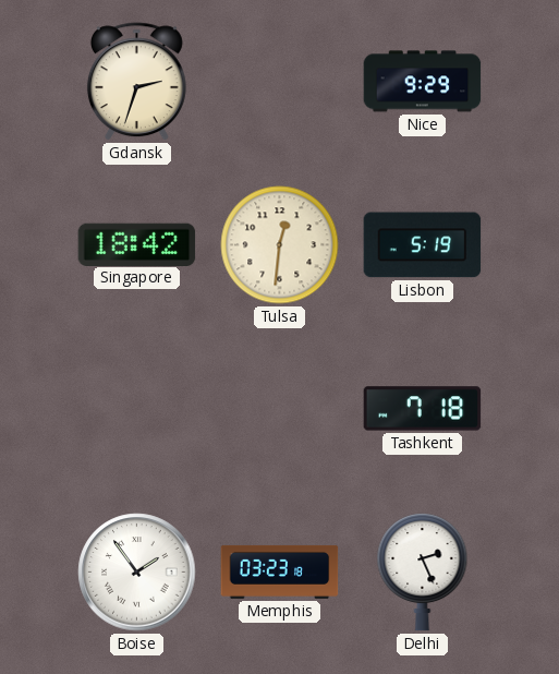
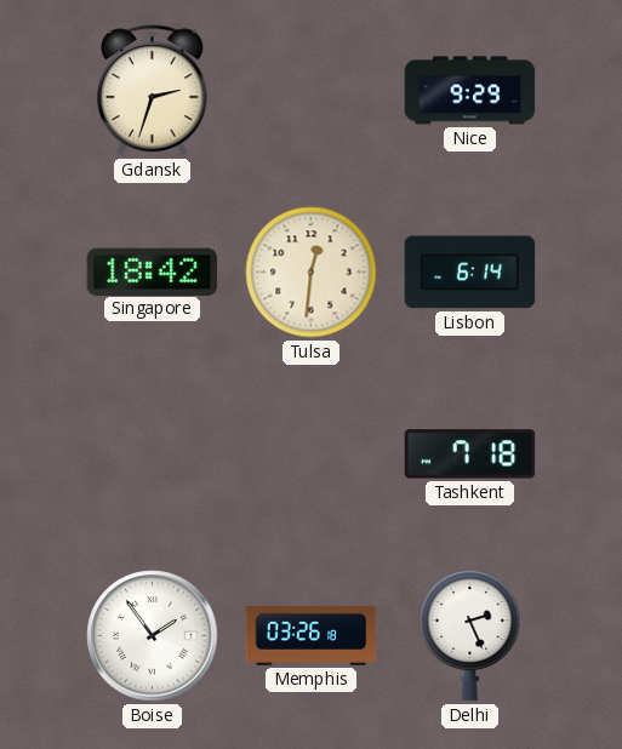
Lisbon: 5:19 -> 6:14 (470, 273)
Memphis: 03:23 -> 03:26 (312, 635)
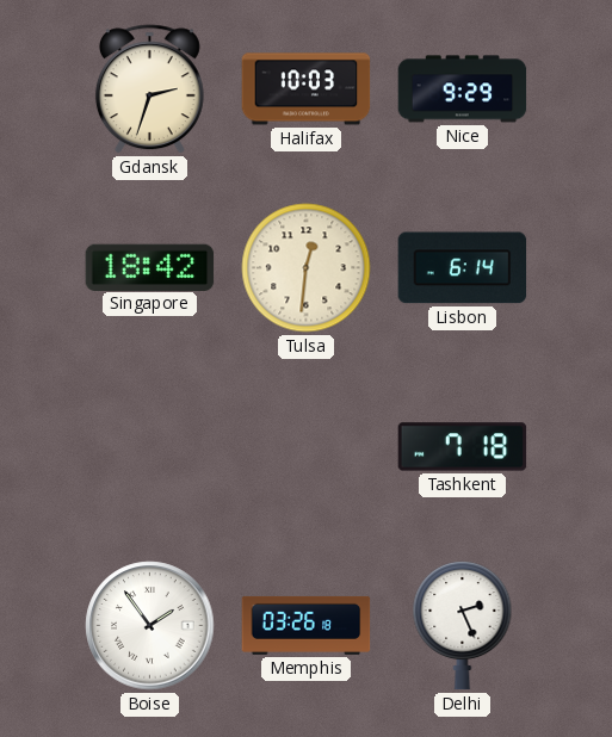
Halifax: none -> 10:03 (307, 89)
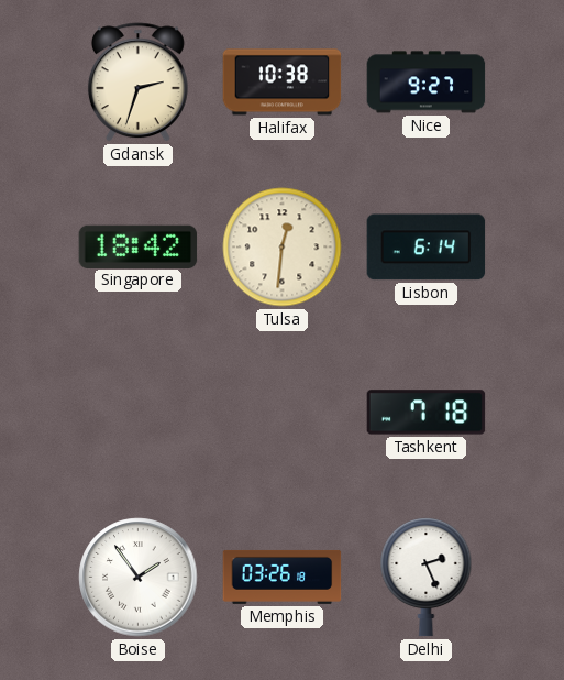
Halifax: 10:03 -> 10:38 (283, 83)
Nice: 9:29 -> 9:27 (427, 83)
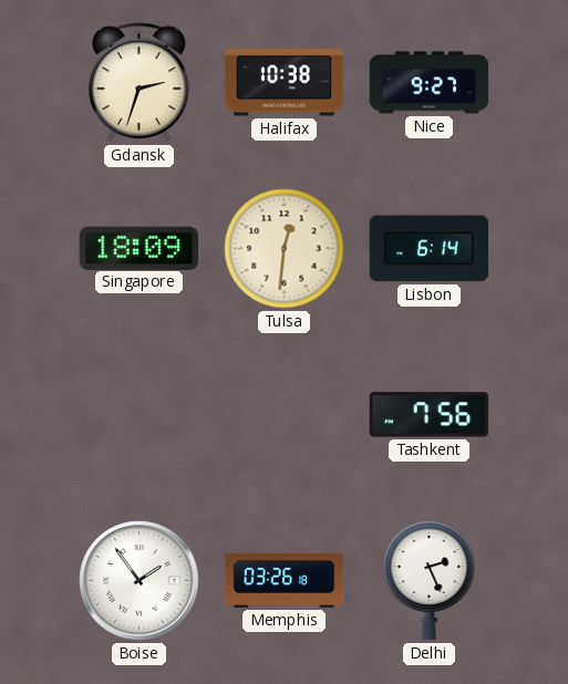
Singapore: 18:42 -> 18:09 (140, 248)
Tashkent: 7:18 -> 7:56 (430, 415)
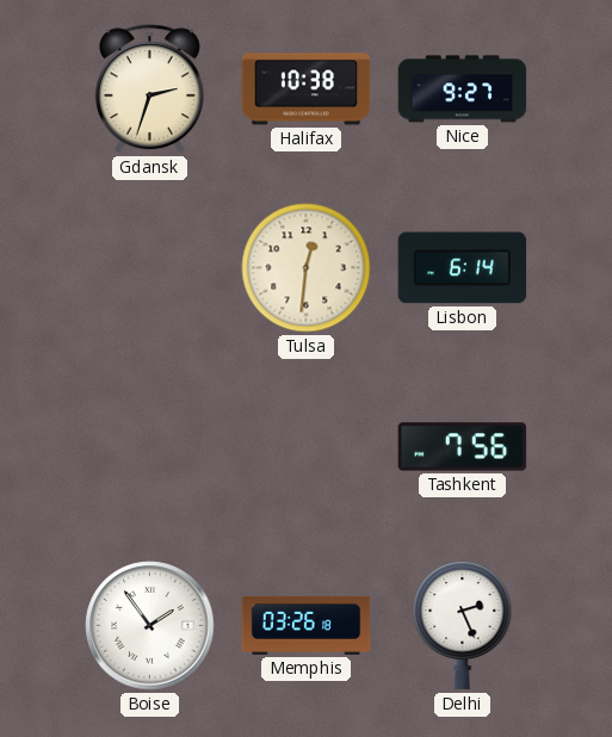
Singapore: 18:09 -> none (140, 248)
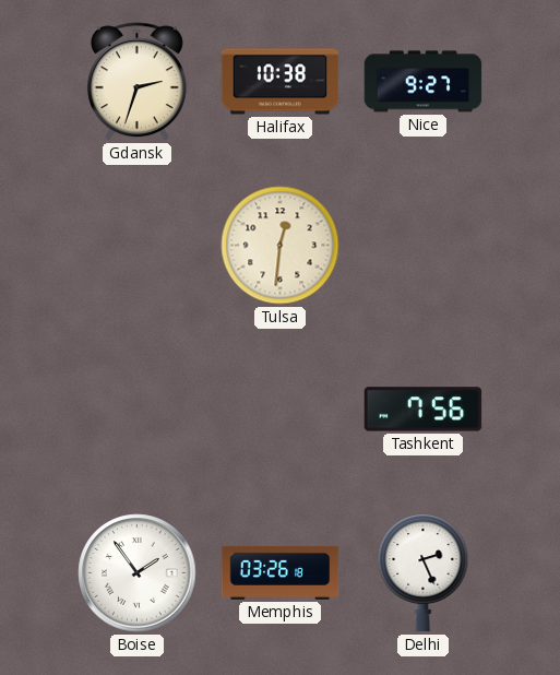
Lisbon: 6:14 -> none (463, 268)
